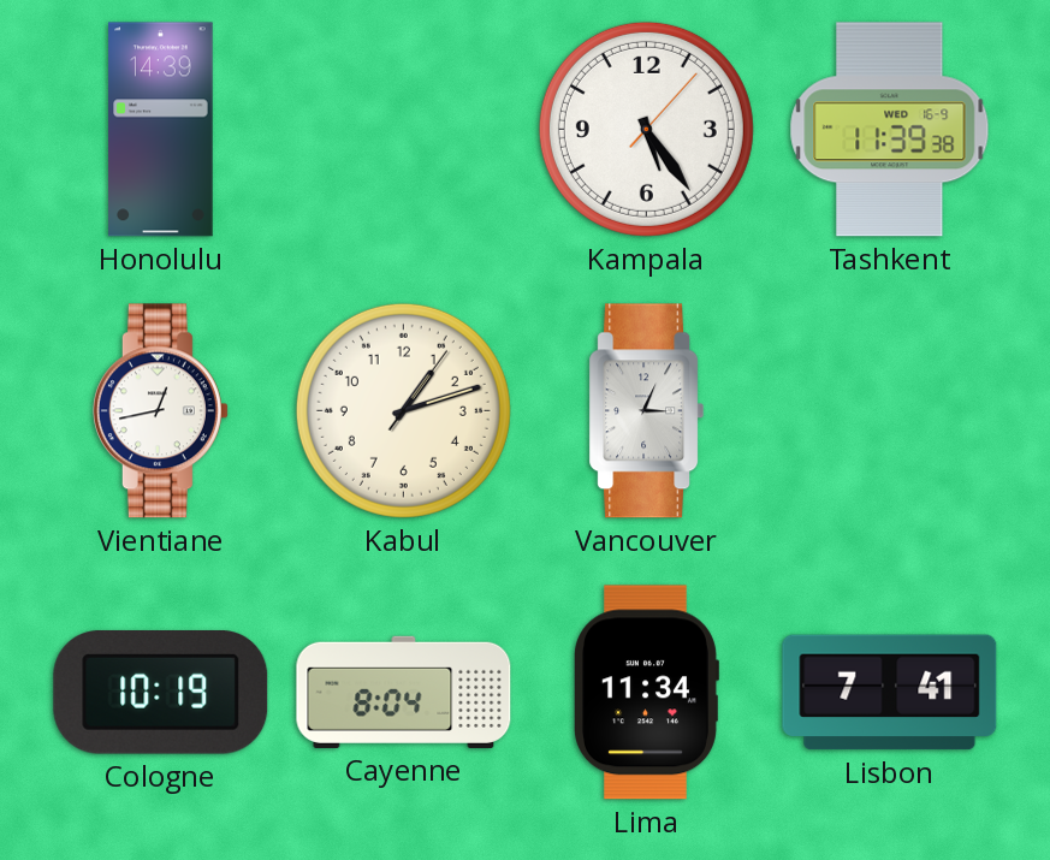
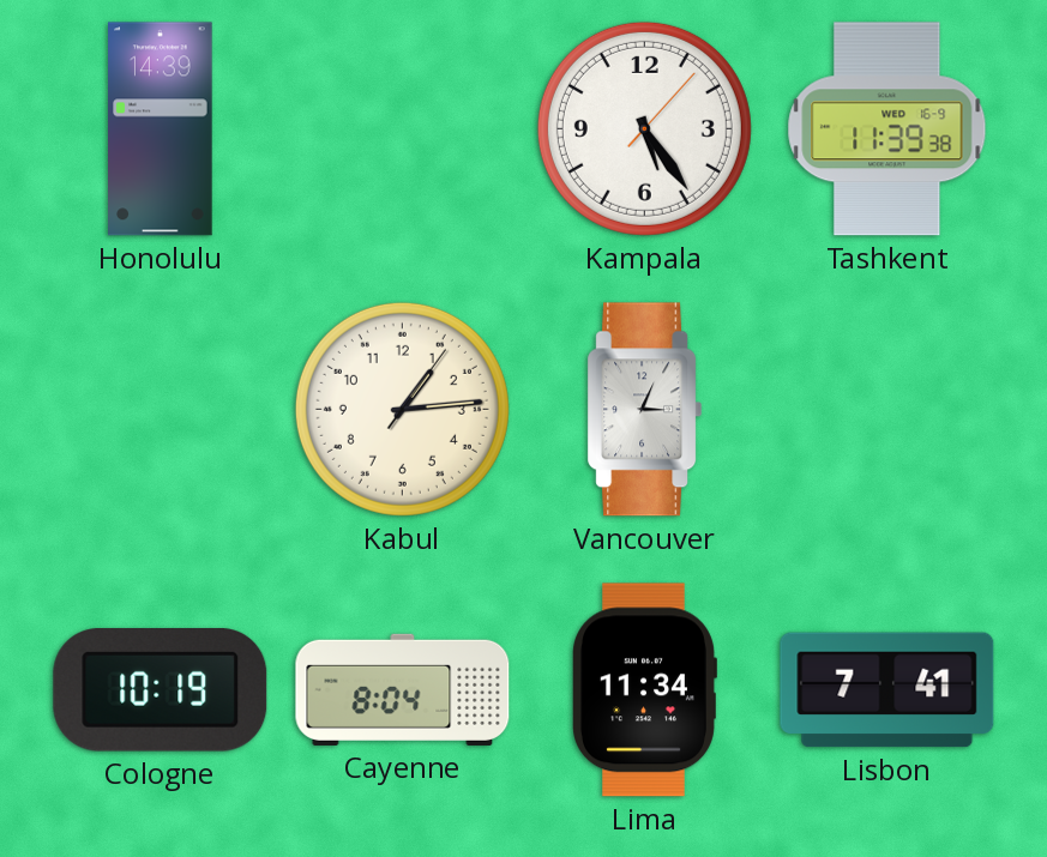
Vientiane: 12:43 -> none (160, 411)
Kabul: 1:12 -> 1:14 (402, 409)
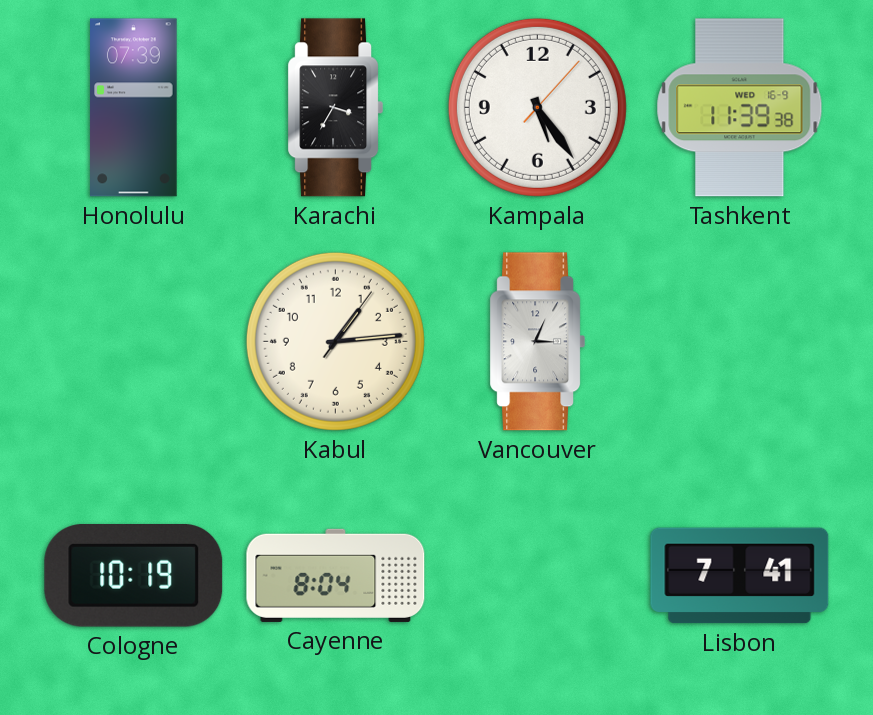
Honolulu: 14:39 -> 07:39 (134, 108)
Karachi: none -> 3:35 (336, 108)
Lima: 11:34 -> none (645, 690)
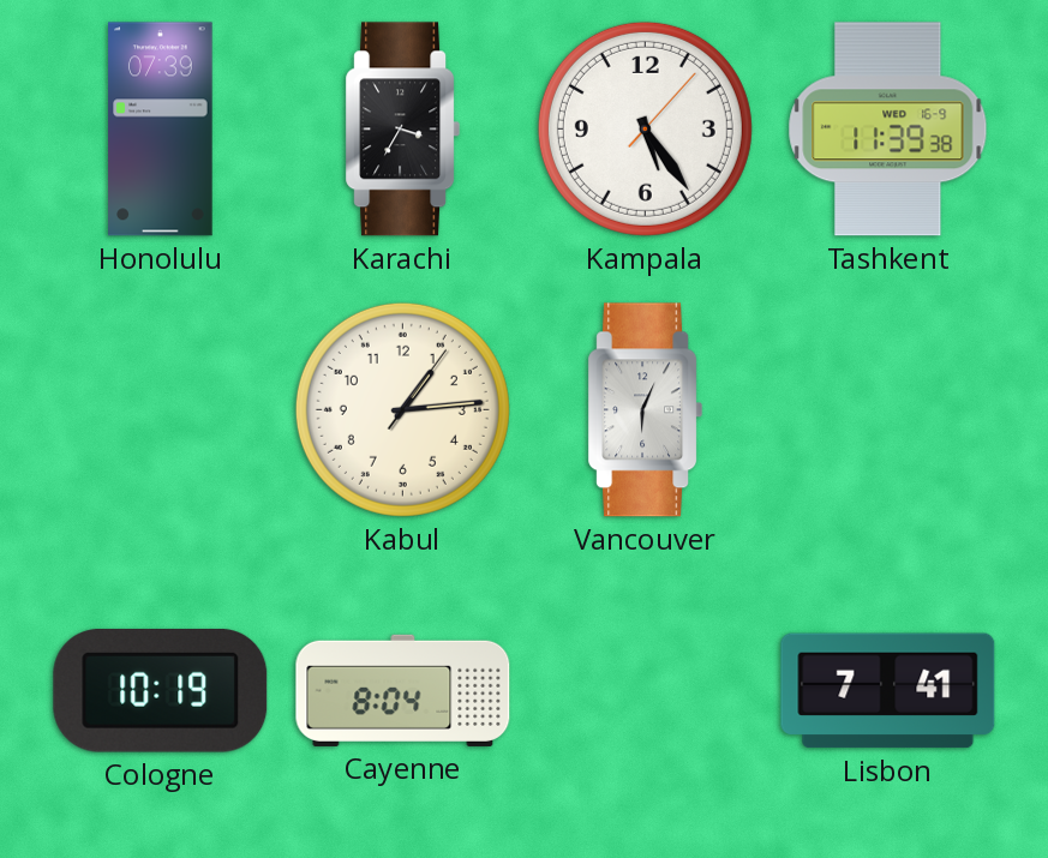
Vancouver: 3:04 -> 6:04 (646, 410)
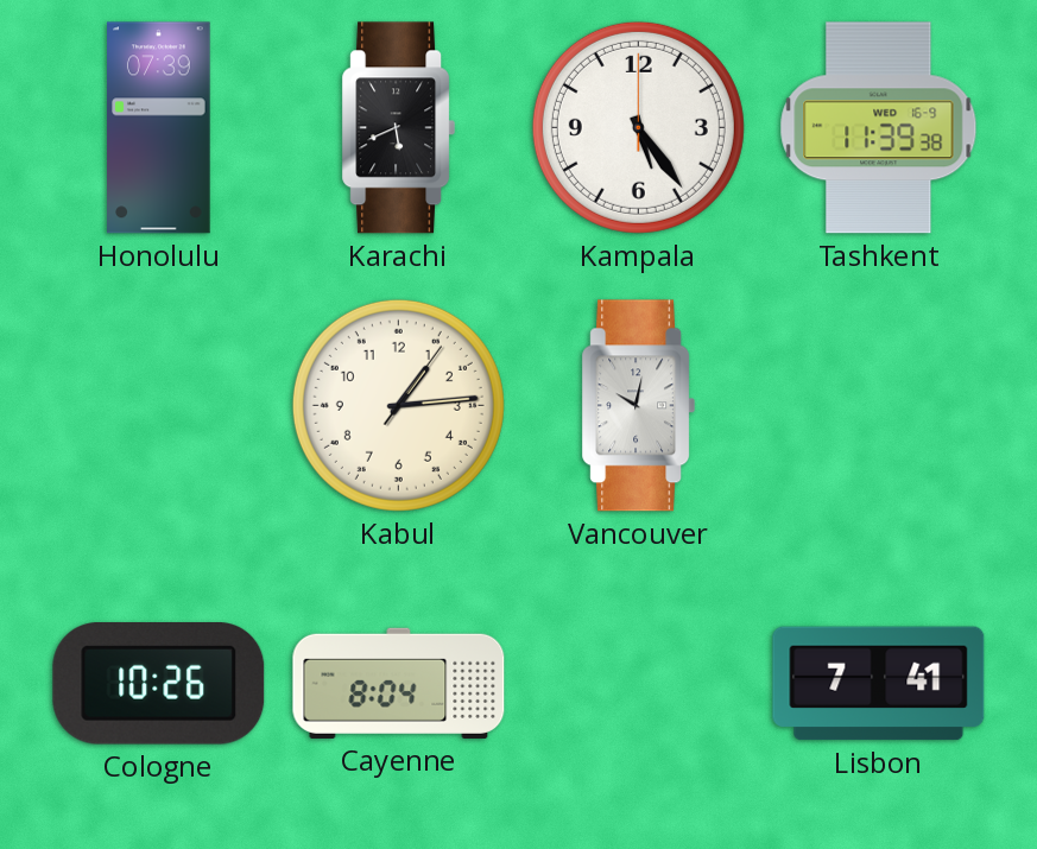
Karachi: 3:35 -> 5:41 (399, 128)
Kampala: 5:24:07 -> 5:24:00 (638, 127)
Vancouver: 6:04 -> 10:02 (639, 406)
Cologne: 10:19 -> 10:26 (159, 684)
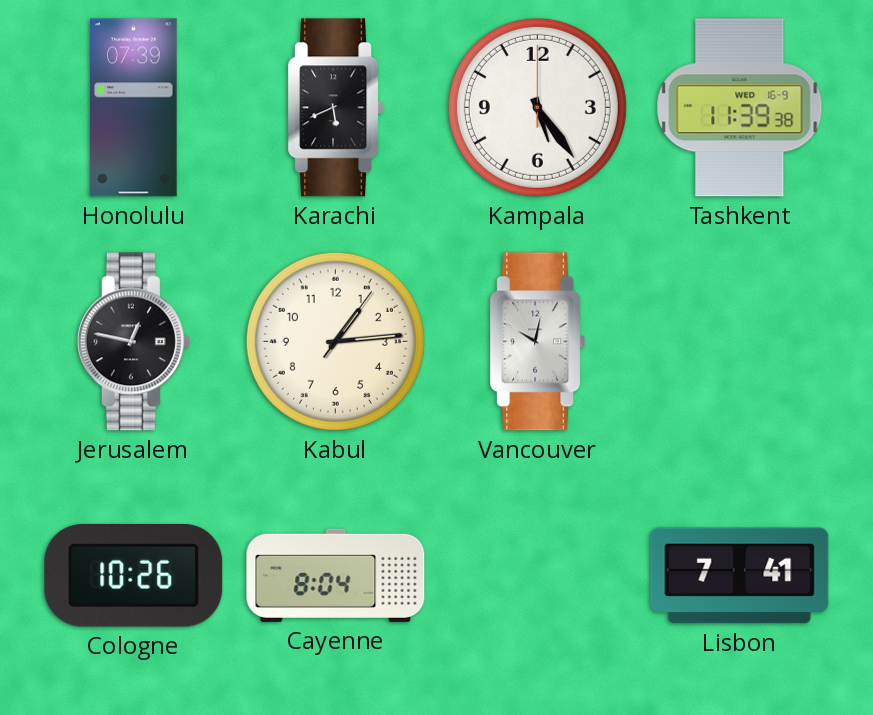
Jerusalem: none -> 12:47 (133, 342)
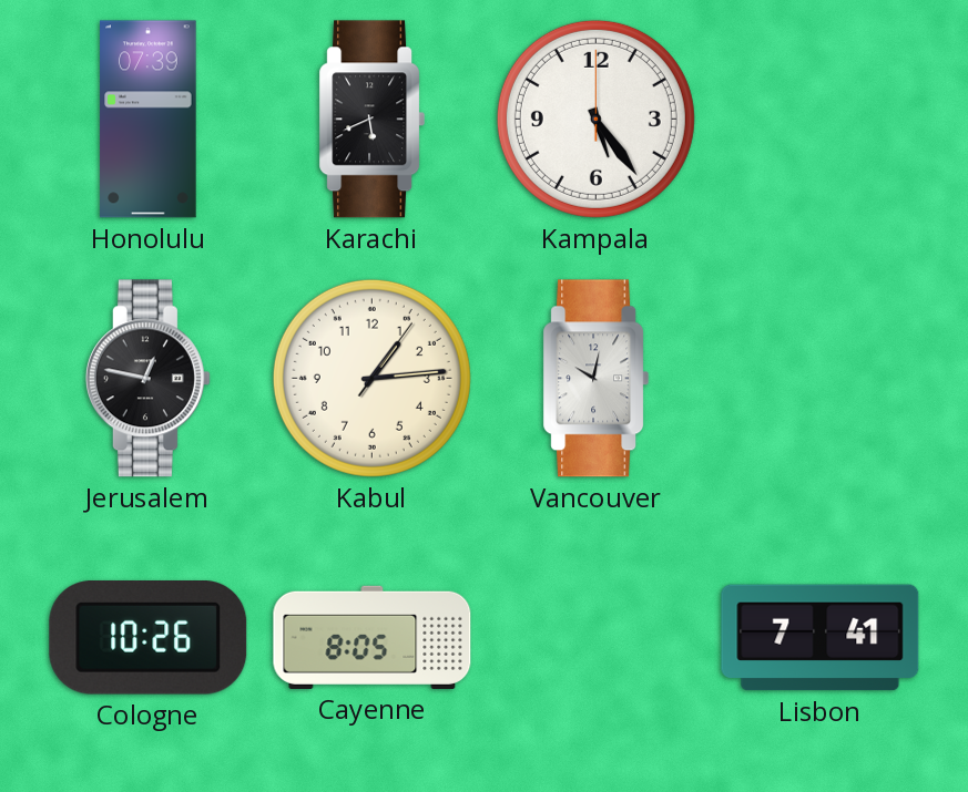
Tashkent: 11:39 -> none (740, 108)
Cayenne: 8:04 -> 8:05 (373, 637)
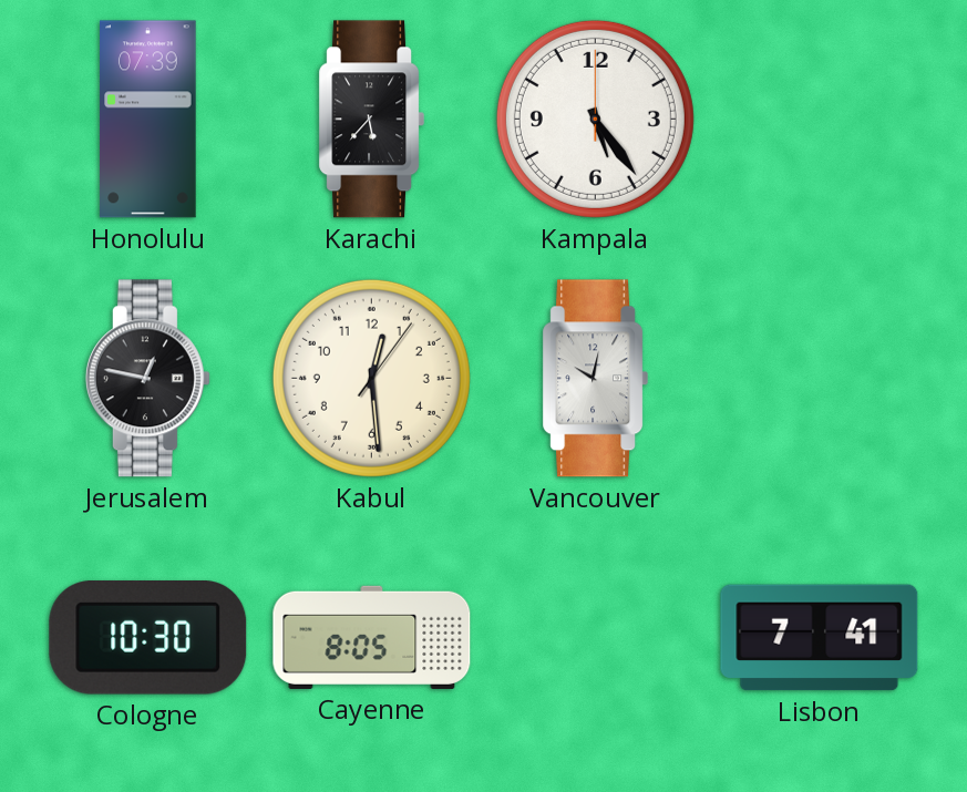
Karachi: 5:41 -> 5:37 (372, 120)
Kabul: 1:14 -> 12:29 (371, 378)
Cologne: 10:26 -> 10:30 (148, 638)
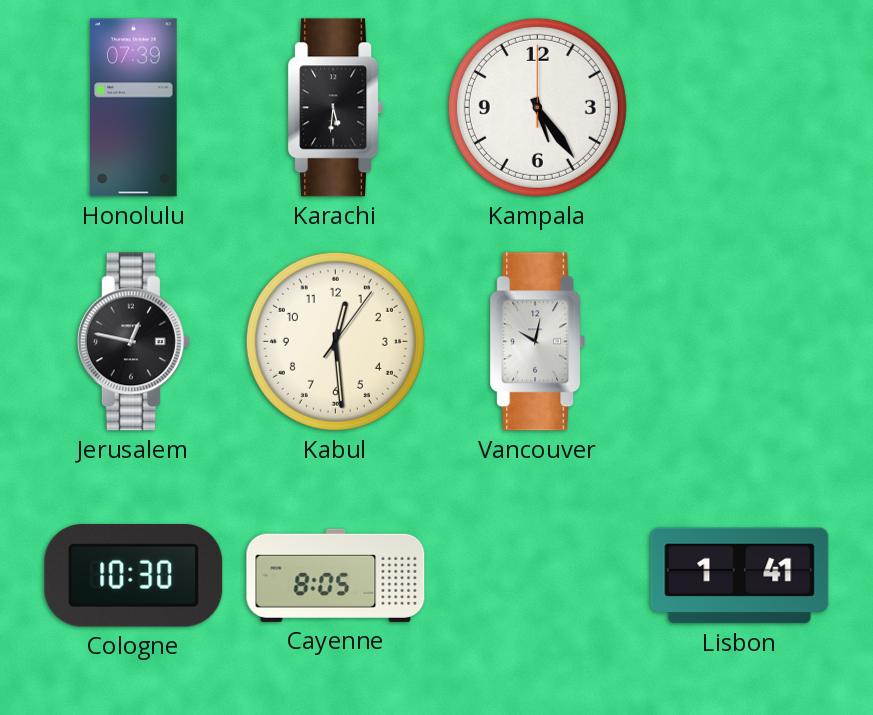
Karachi: 5:37 -> 5:31 (336, 108)
Lisbon: 7:41 -> 1:41 (740, 576)
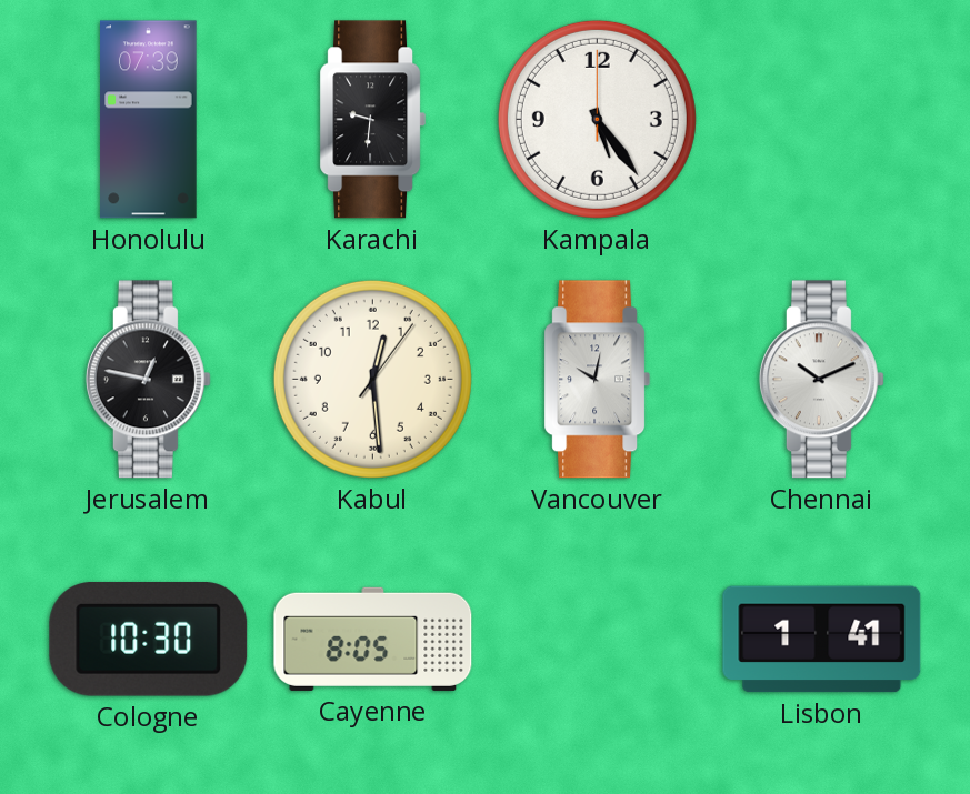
Karachi: 5:31 -> 9:31 (373, 120)
Chennai: none -> 10:11 (821, 380)
